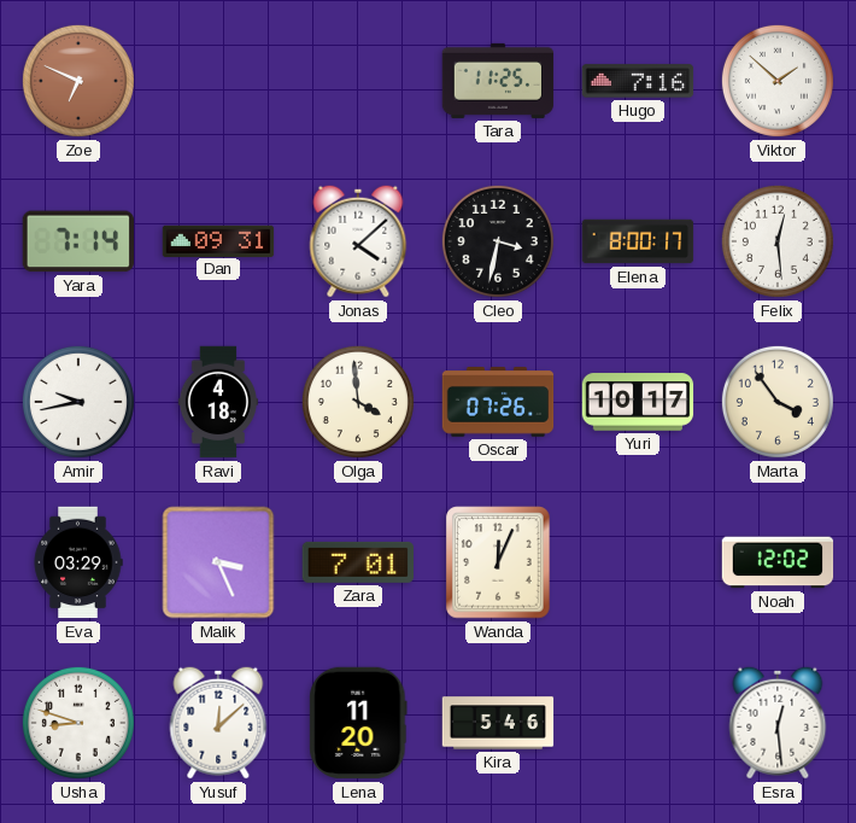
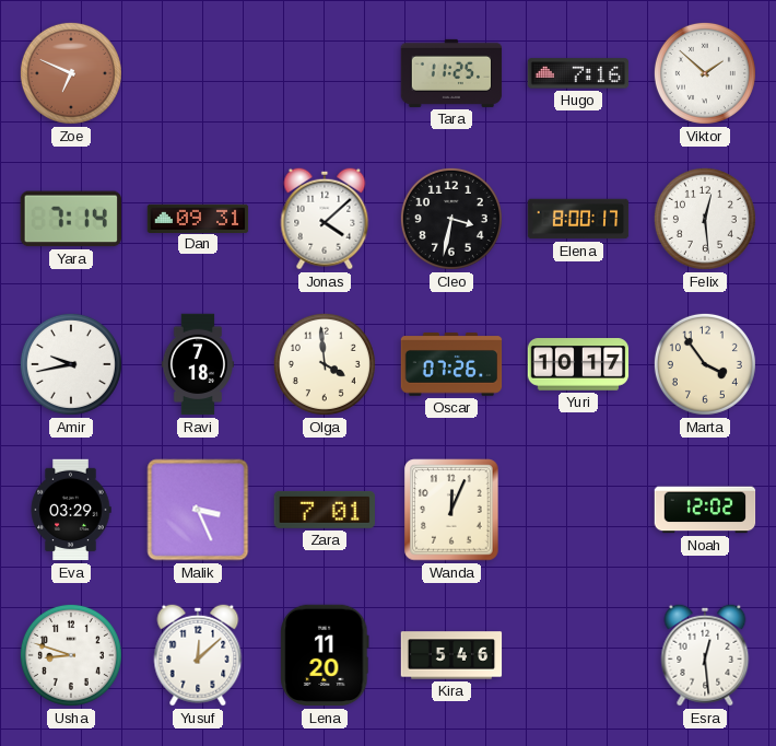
Ravi: 4:18 -> 7:18 (198, 364)
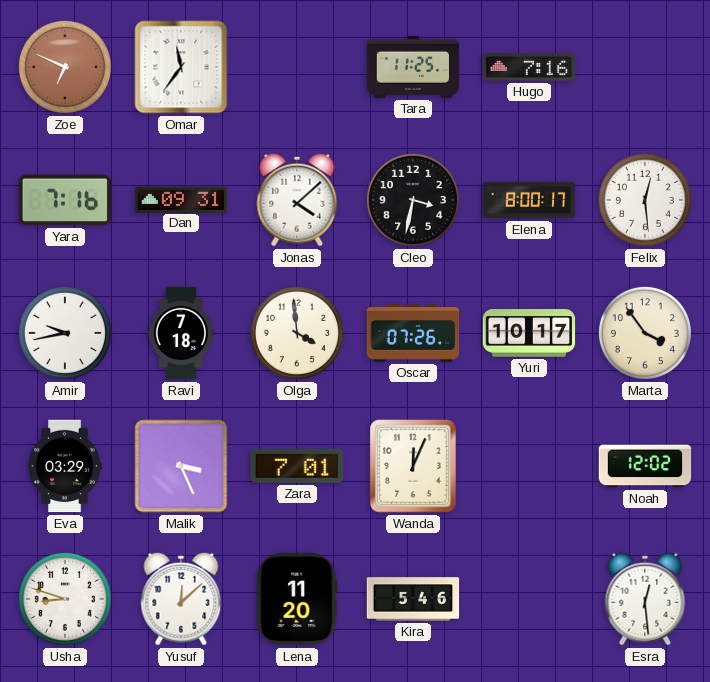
Omar: none -> 11:36 (181, 67)
Viktor: 1:52 -> none (705, 73)
Yara: 7:14 -> 7:16 (64, 200)
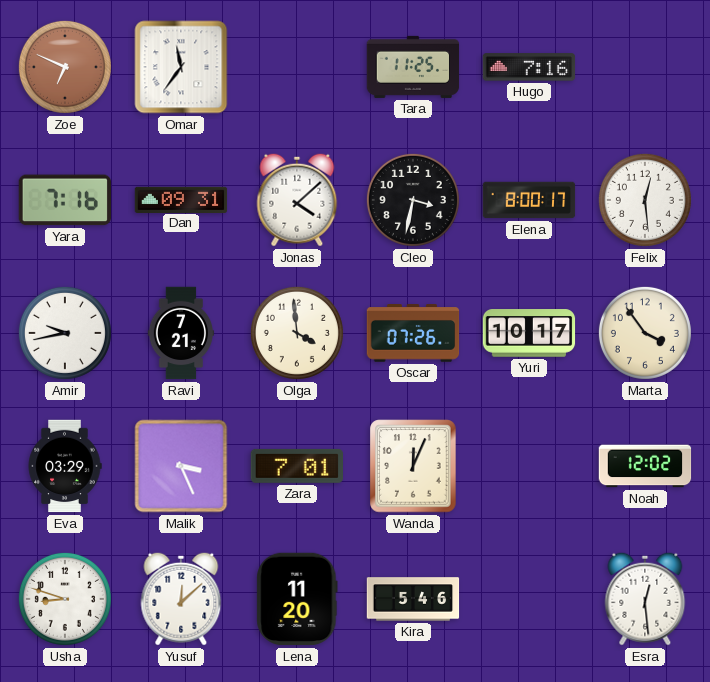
Ravi: 7:18 -> 7:21 (181, 333)
